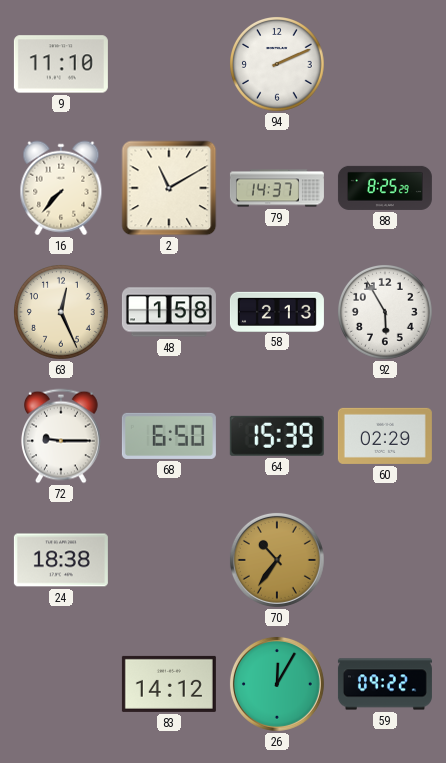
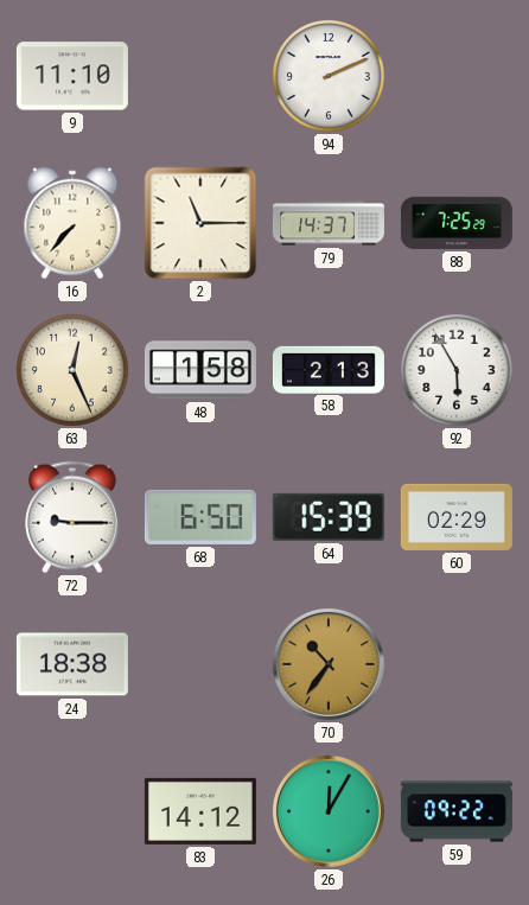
2: 11:10 -> 11:15 (200, 223)
88: 8:25 -> 7:25 (457, 223)
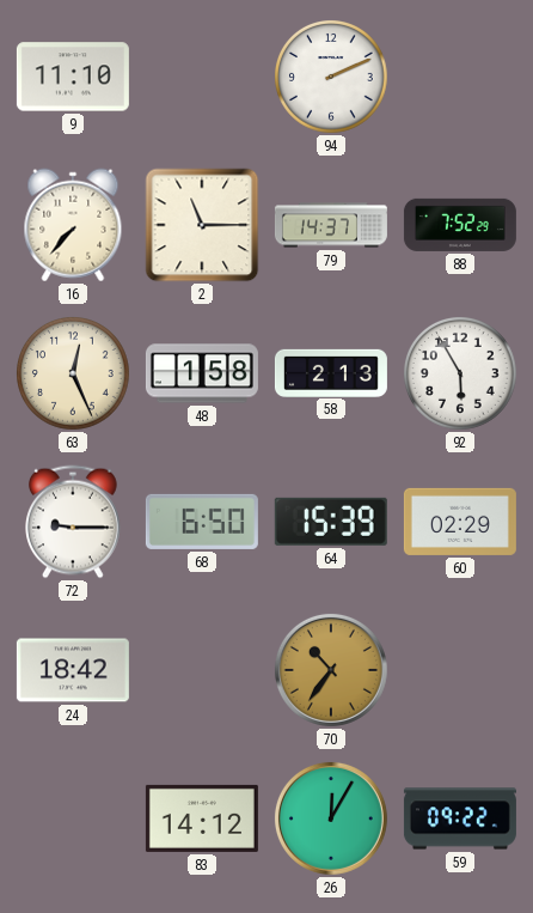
88: 7:25 -> 7:52 (460, 225)
24: 18:38 -> 18:42 (73, 670)
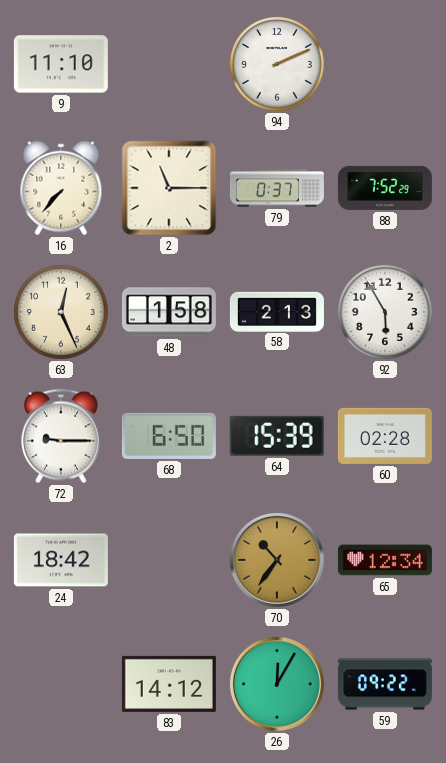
79: 14:37 -> 0:37 (277, 188)
60: 02:29 -> 02:28 (385, 436)
65: none -> 12:34 (385, 560)
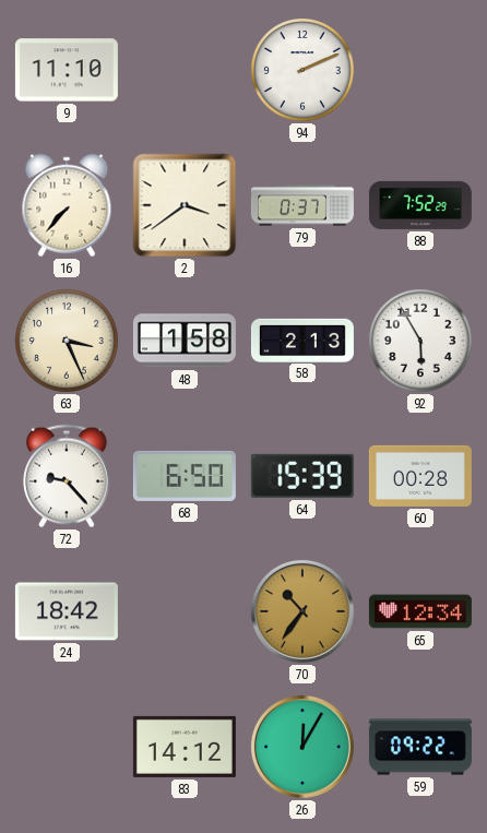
2: 11:15 -> 3:39 (185, 205)
63: 12:26 -> 3:26 (68, 342)
72: 9:15 -> 9:23 (68, 476)
60: 02:28 -> 00:28 (420, 476)
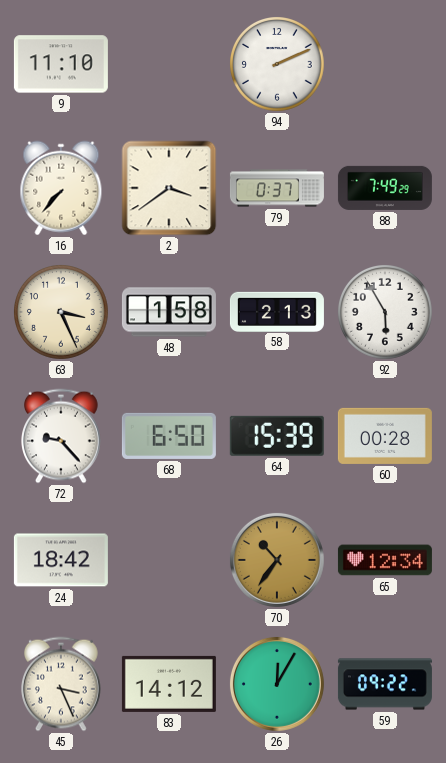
88: 7:52 -> 7:49 (385, 188)
45: none -> 3:26 (62, 684)
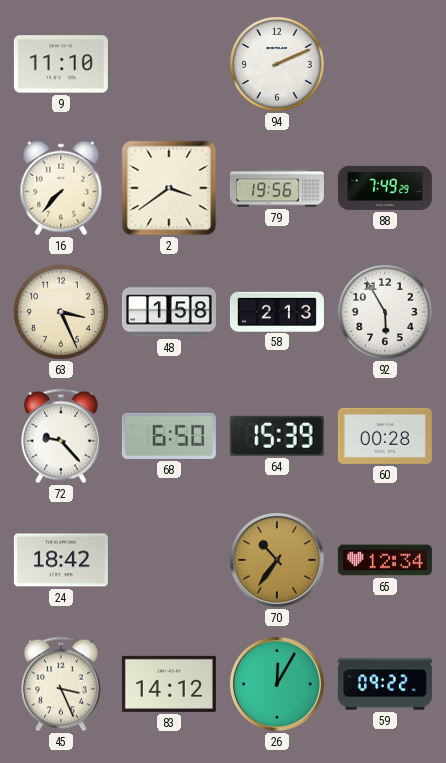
79: 0:37 -> 19:56 (277, 188)
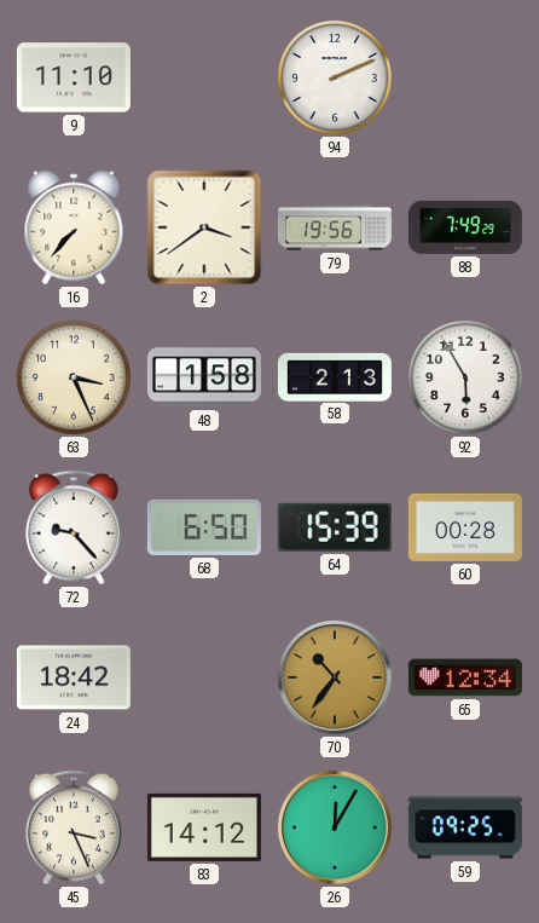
59: 09:22 -> 09:25 (465, 827)
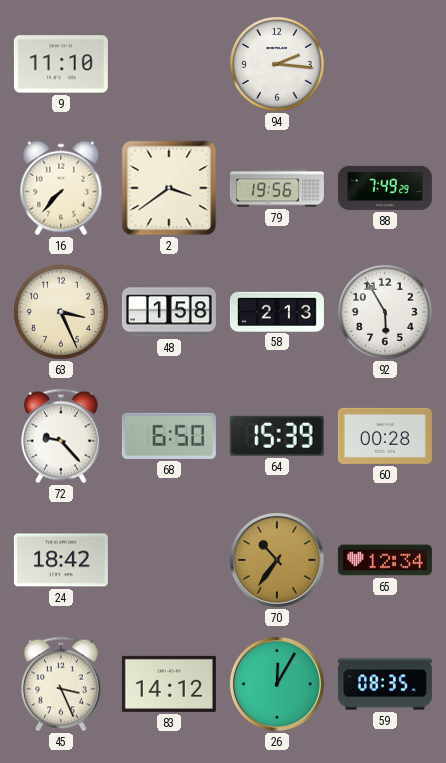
94: 2:11 -> 2:16 (278, 65)
59: 09:25 -> 08:35 (385, 684)
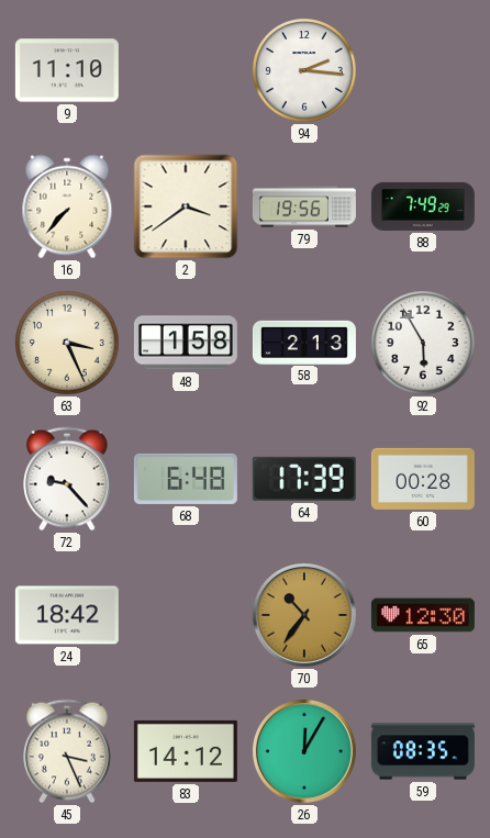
68: 6:50 -> 6:48 (186, 479)
64: 15:39 -> 17:39 (304, 479)
65: 12:34 -> 12:30 (423, 615)
